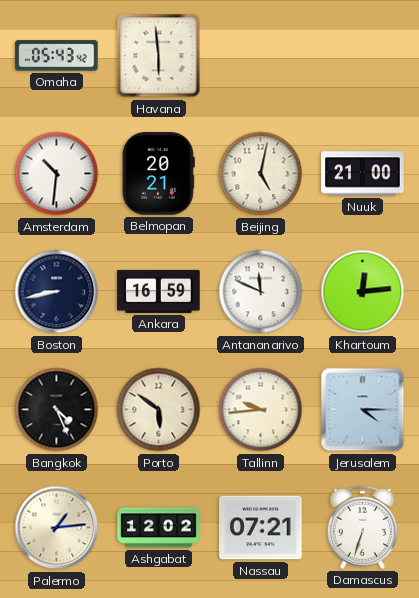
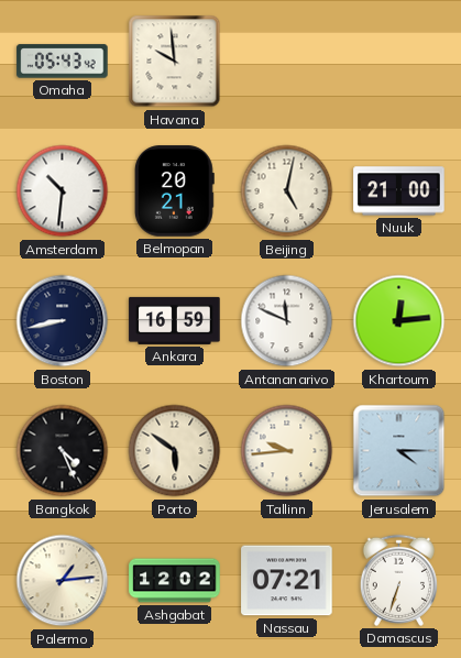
Havana: 5:59 -> 9:59 (175, 62)
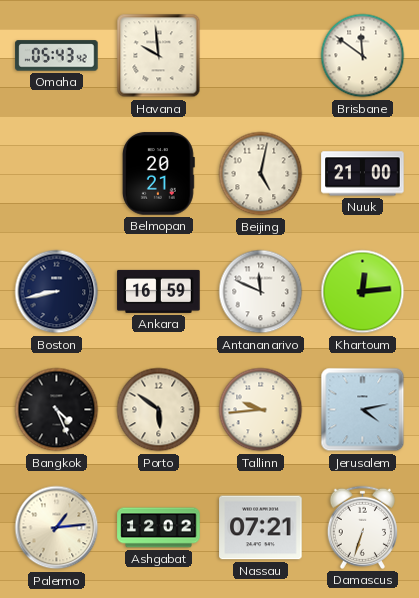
Brisbane: none -> 11:51 (363, 56)
Amsterdam: 10:31 -> none (63, 191)
Jerusalem: 4:15 -> 4:13 (363, 410)
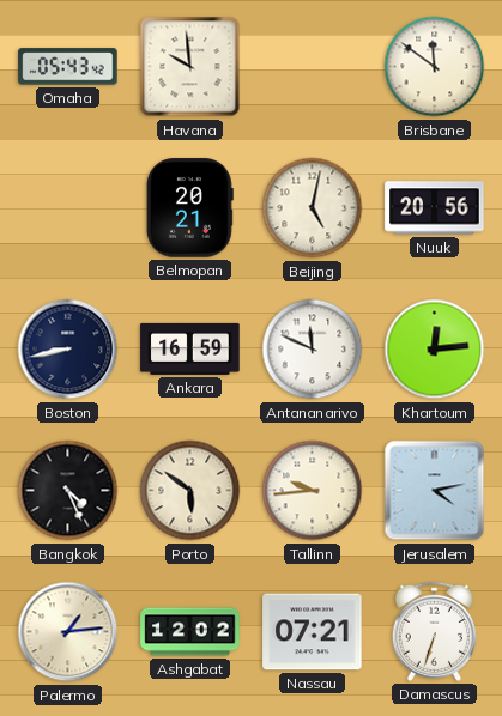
Nuuk: 21:00 -> 20:56 (435, 208)
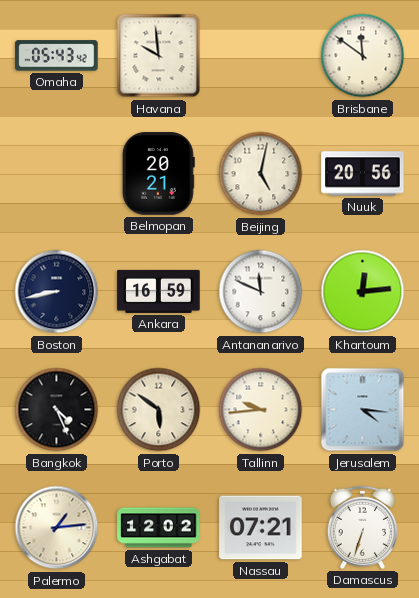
Jerusalem: 4:13 -> 4:16 (363, 410)
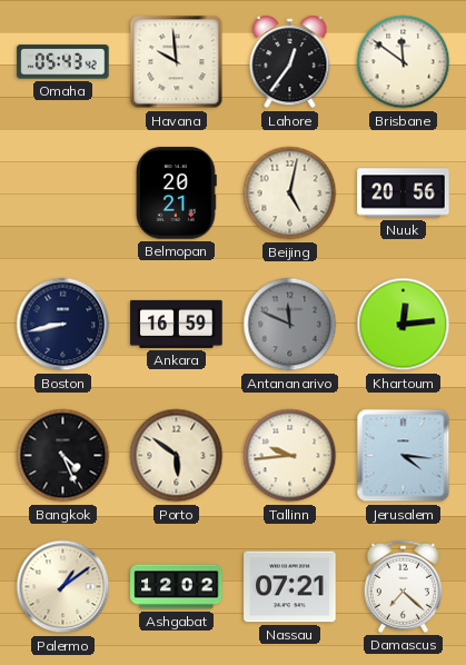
Lahore: none -> 12:36 (290, 62)
Antananarivo dial: white -> grey (290, 325)
Palermo: 1:14 -> 1:09 (63, 587)
Damascus: 6:33 -> 7:22 (403, 586)
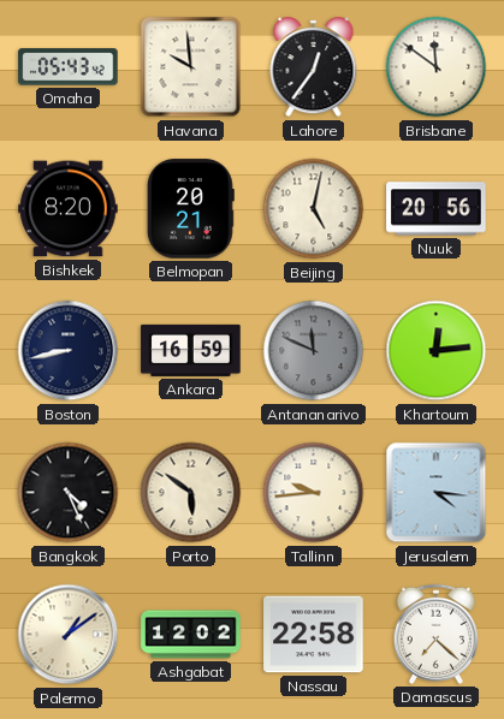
Bishkek: none -> 8:20 (69, 209)
Nassau: 07:21 -> 22:58 (314, 635)
